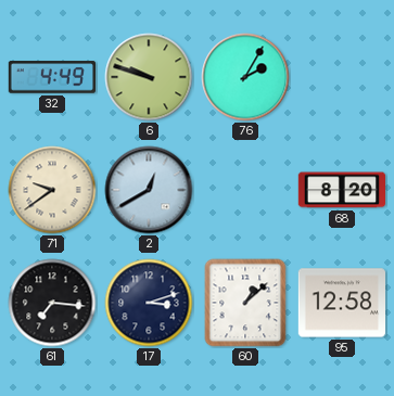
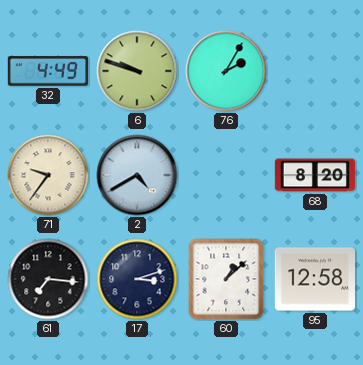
71: 9:39 -> 9:36 (48, 175)
2: 12:40 -> 4:40 (137, 175)
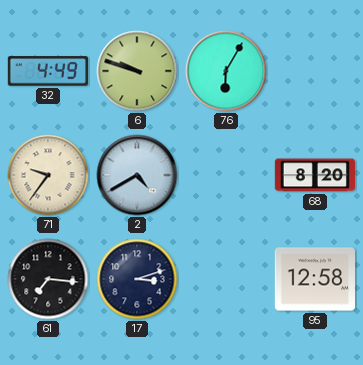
76: 2:05 -> 6:05 (226, 71)
60: 1:08 -> none (226, 279)
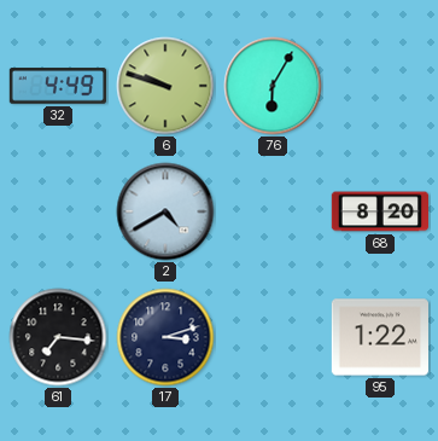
71: 9:36 -> none (48, 175)
95: 12:58 -> 1:22 (379, 337)
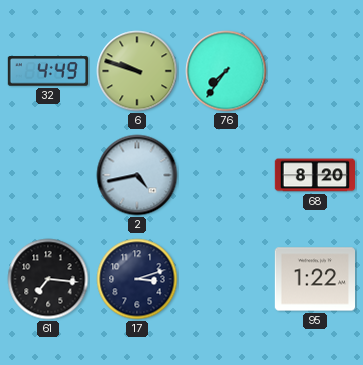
76: 6:05 -> 7:36 (226, 71)
2: 4:40 -> 4:43 (137, 175)
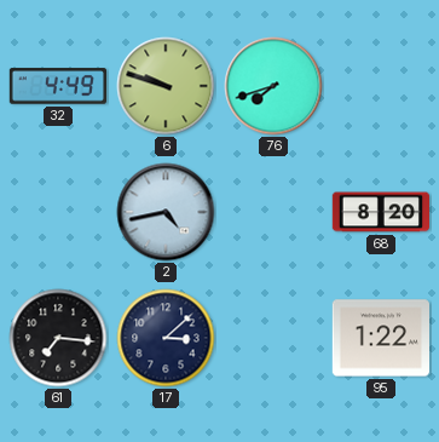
76: 7:36 -> 7:42 (273, 86)
17: 3:12 -> 3:08 (166, 338)
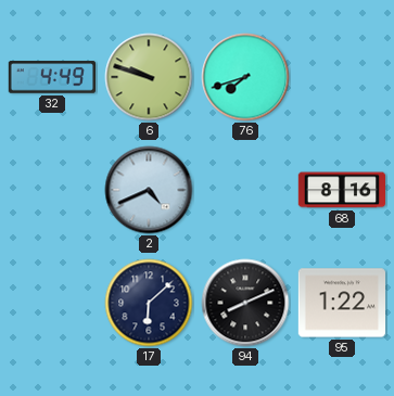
2: 4:43 -> 4:41 (149, 190)
68: 8:20 -> 8:16 (341, 190)
61: 7:16 -> none (58, 338)
17: 3:08 -> 6:08 (149, 303)
94: none -> 8:11 (245, 303)
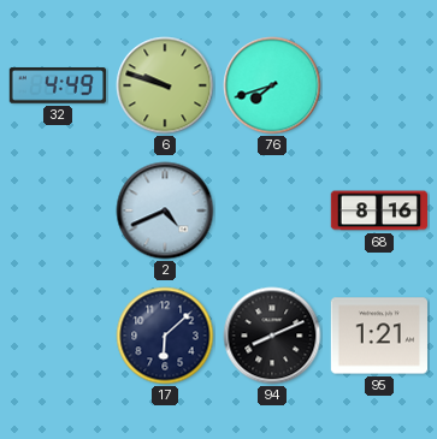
95: 1:22 -> 1:21 (378, 336)
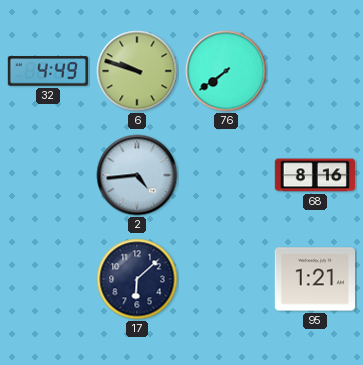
76: 7:42 -> 7:39 (226, 71)
2: 4:41 -> 4:44 (137, 175)
94: 8:11 -> none (272, 336)
